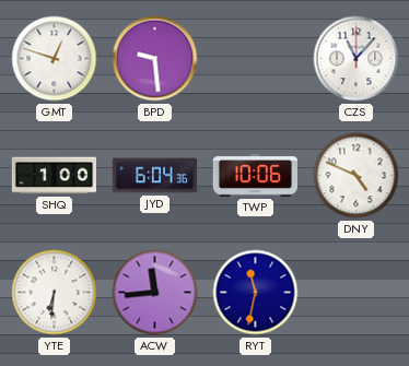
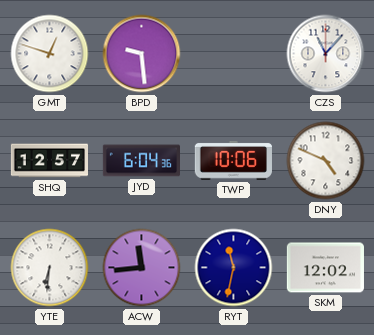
SHQ: 1:00 -> 12:57 (49, 161)
SKM: none -> 12:02 (325, 268)
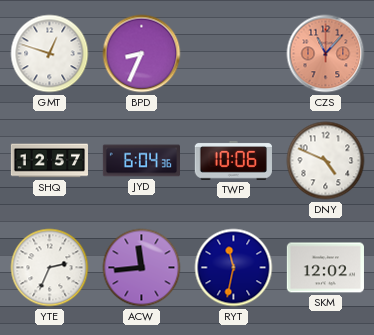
BPD: 9:29 -> 8:34 (142, 54)
CZS dial: white -> salmon (326, 54)
YTE: 6:31 -> 2:34 (50, 268)
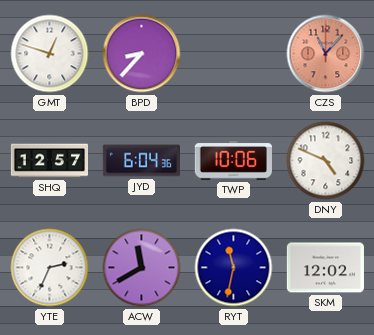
BPD: 8:34 -> 8:37 (142, 54)
ACW: 11:44 -> 11:40 (142, 268)
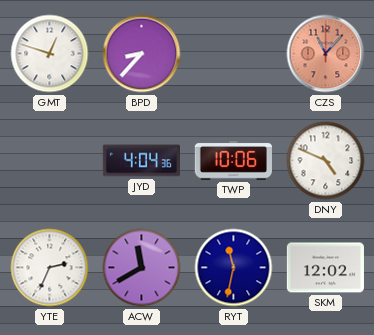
SHQ: 12:57 -> none (49, 161)
JYD: 6:04 -> 4:04 (141, 161)
